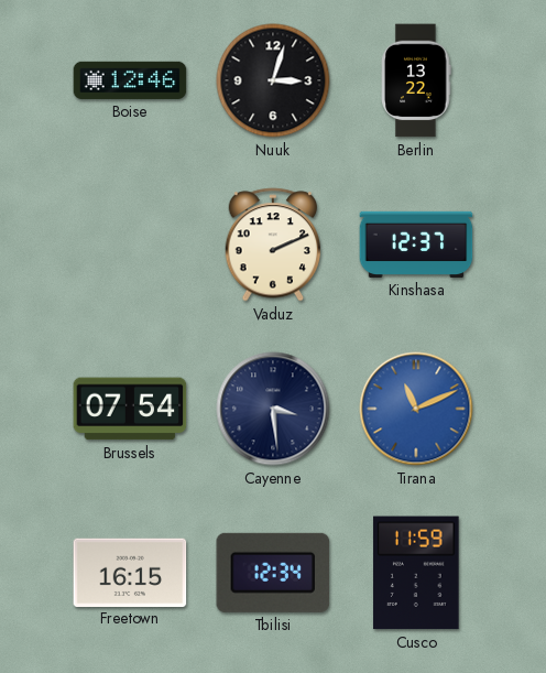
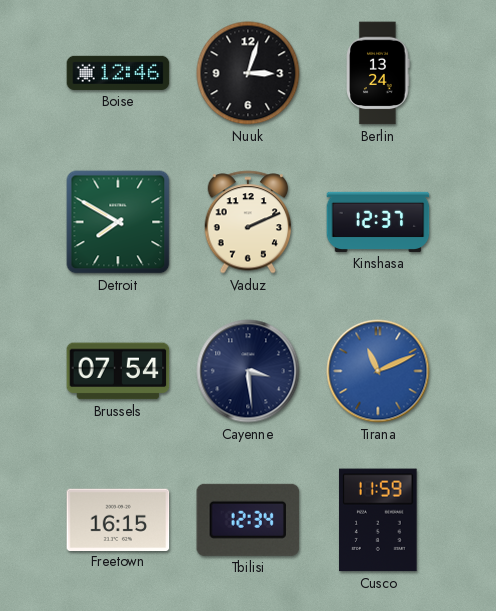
Berlin: 13:22 -> 13:24 (378, 73)
Detroit: none -> 7:50 (118, 222)
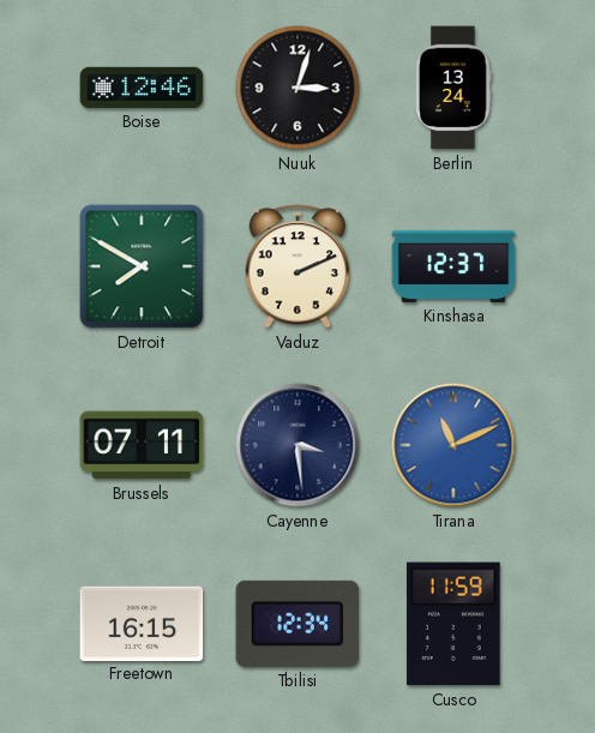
Brussels: 07:54 -> 07:11 (142, 445)
